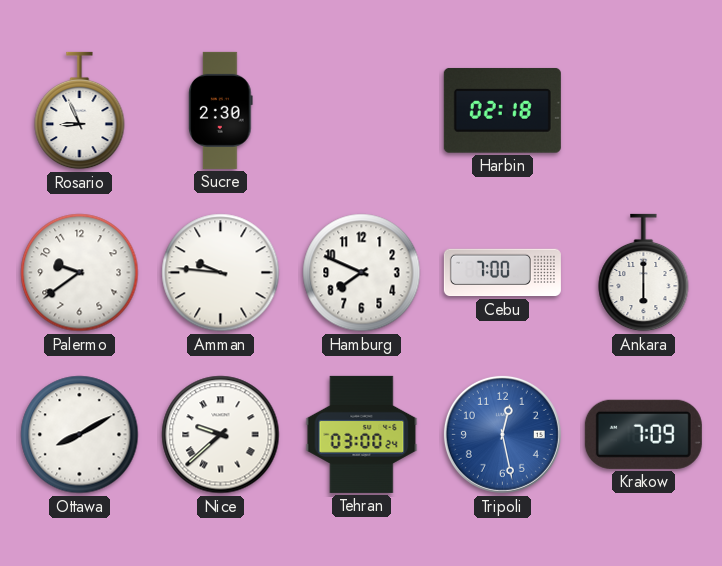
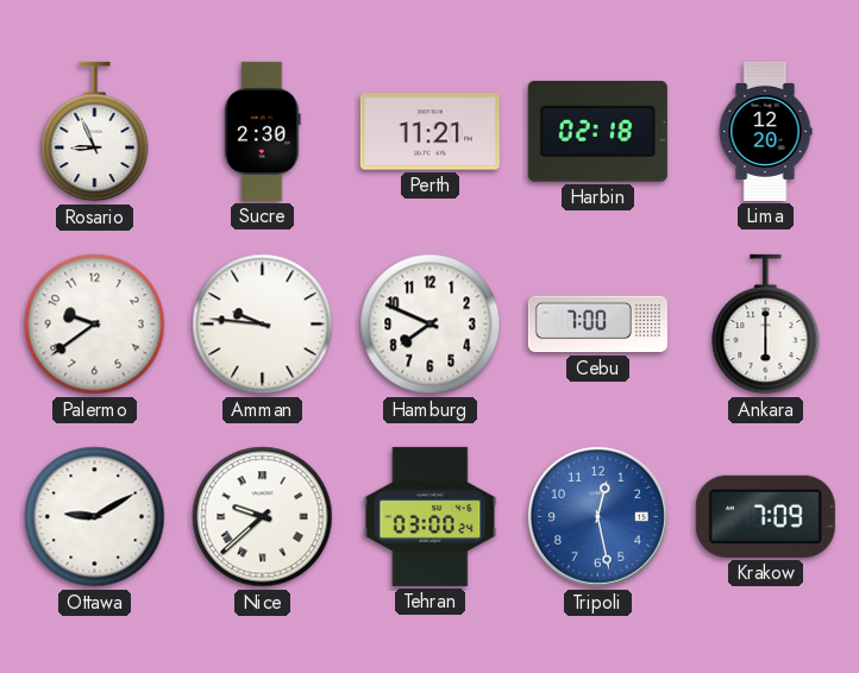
Perth: none -> 11:21 (429, 132)
Lima: none -> 12:20 (765, 131)
Ottawa: 8:10 -> 9:10 (95, 517)
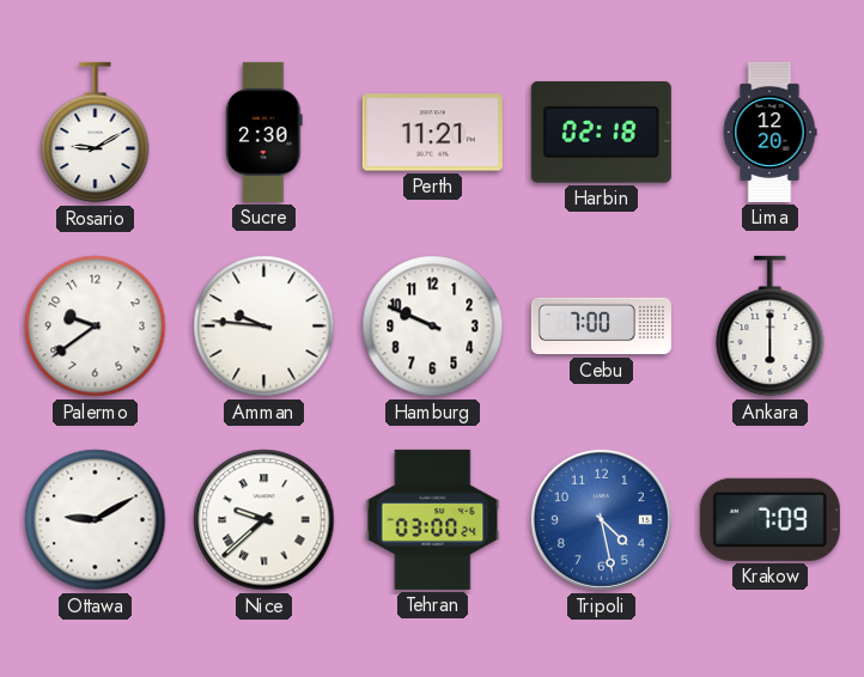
Rosario: 8:56 -> 9:10 (96, 133)
Hamburg: 7:49 -> 9:49 (433, 327)
Tripoli: 12:28 -> 4:28 (601, 519)
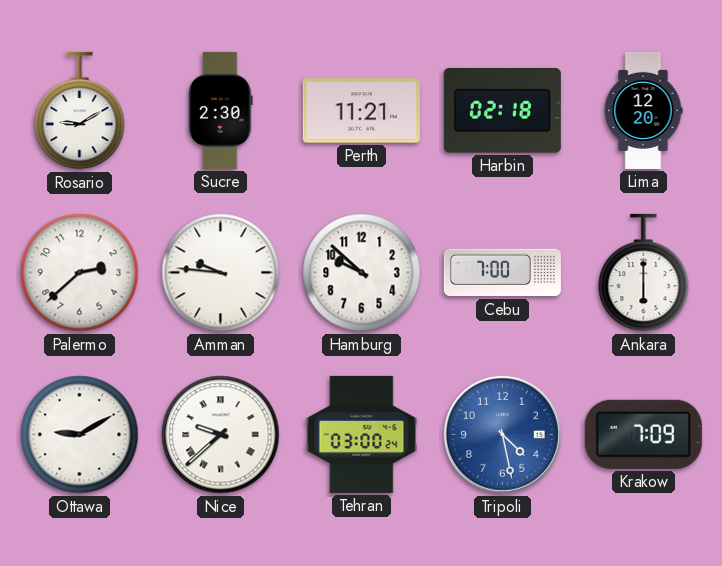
Palermo: 9:39 -> 2:38 (80, 273)
Hamburg: 9:49 -> 9:52 (362, 273)
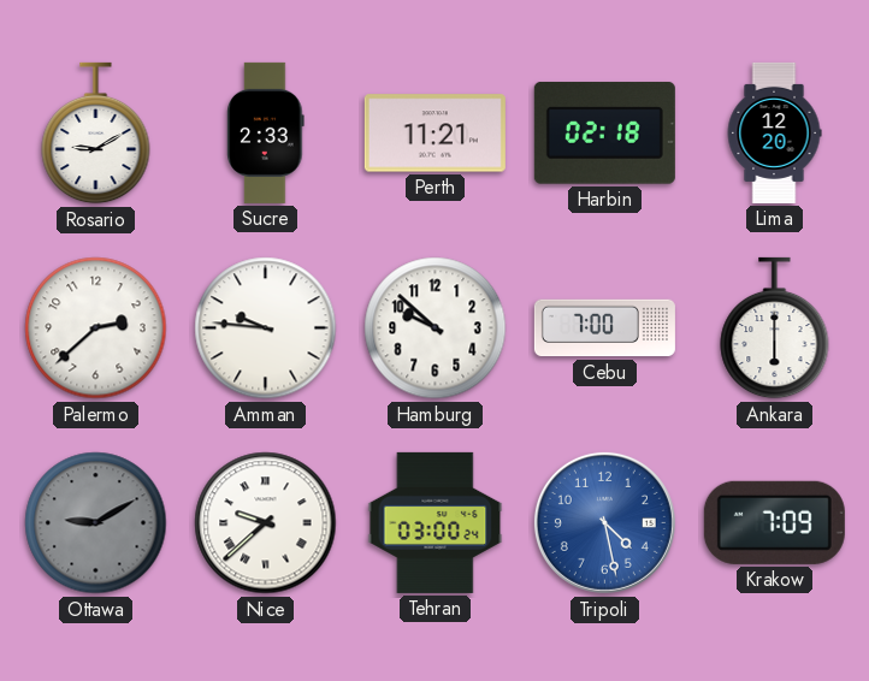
Sucre: 2:30 -> 2:33 (266, 132)
Ottawa dial: white -> grey (96, 523)
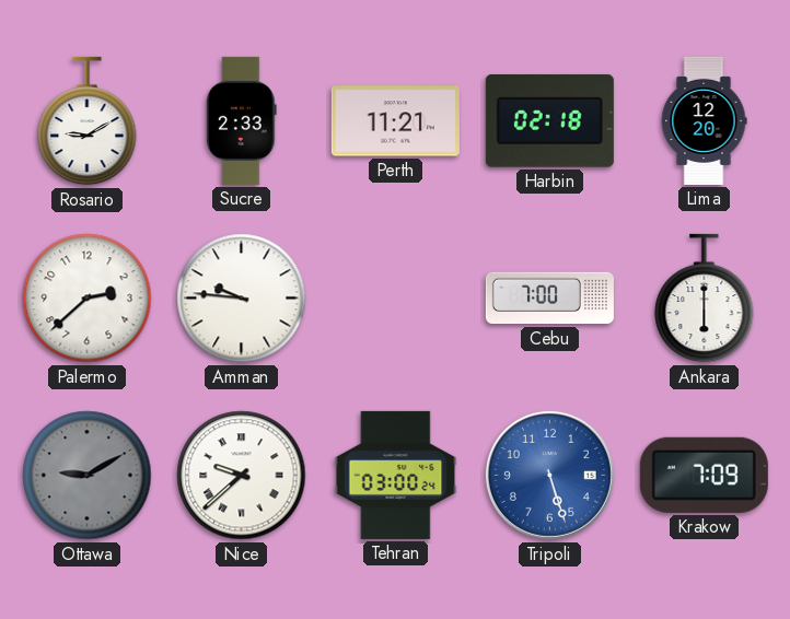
Hamburg: 9:52 -> none (436, 328)
Tripoli: 4:28 -> 5:27 (549, 475)
